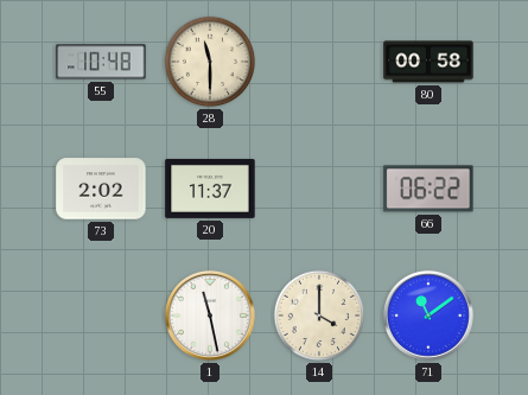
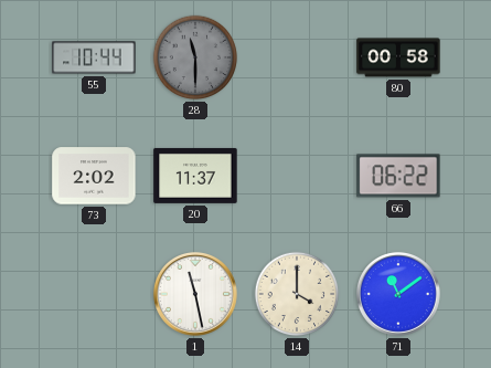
55: 10:48 -> 10:44 (94, 57)
28 dial: cream -> grey (195, 57)
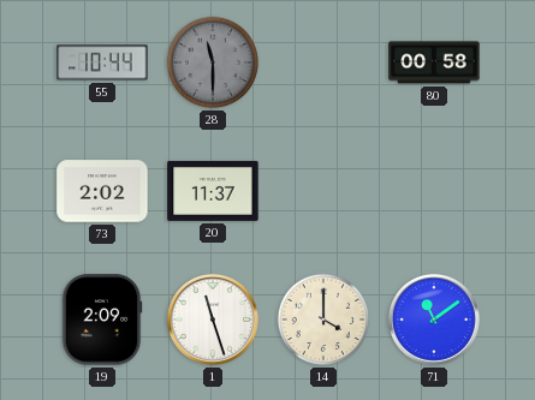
66: 06:22 -> none (398, 176)
19: none -> 2:09 (102, 320)
1: 11:28 -> 11:27 (213, 320)
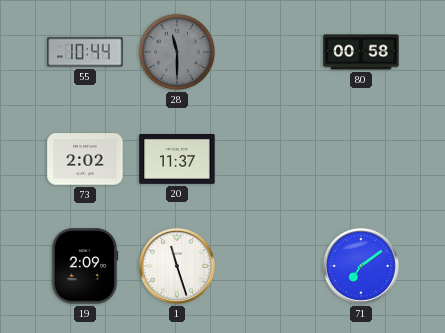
14: 4:00 -> none (323, 320)
71: 11:09 -> 7:09 (361, 266)
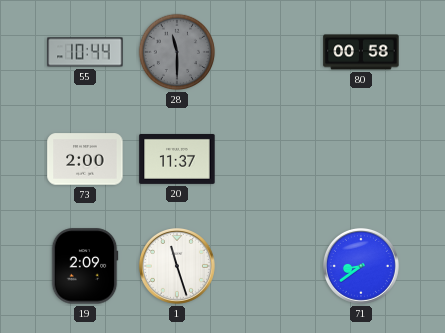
73: 2:02 -> 2:00 (85, 159)
71: 7:09 -> 8:39 (361, 266)
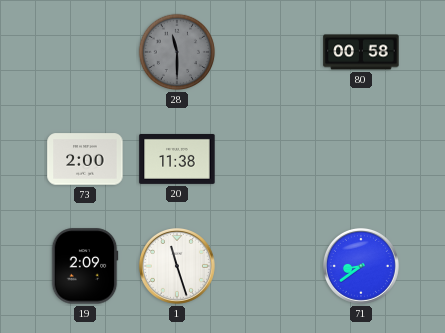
55: 10:44 -> none (85, 52)
20: 11:37 -> 11:38 (177, 159)
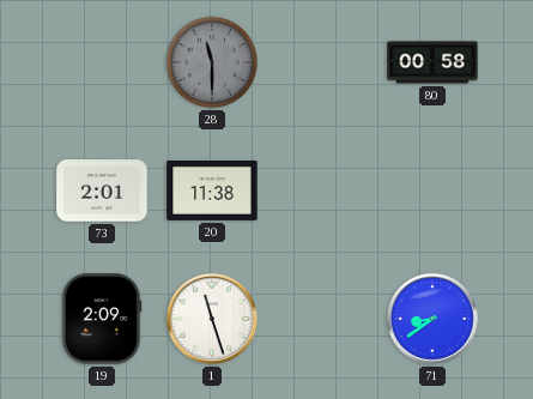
73: 2:00 -> 2:01 (102, 191)
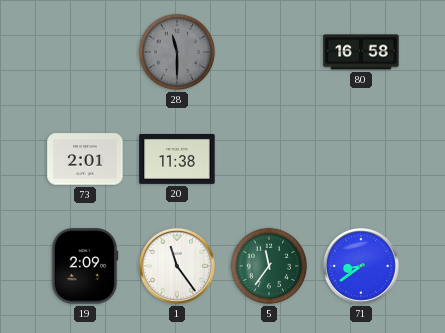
80: 00:58 -> 16:58 (361, 52)
1: 11:27 -> 11:24 (177, 266)
5: none -> 11:36 (269, 266)
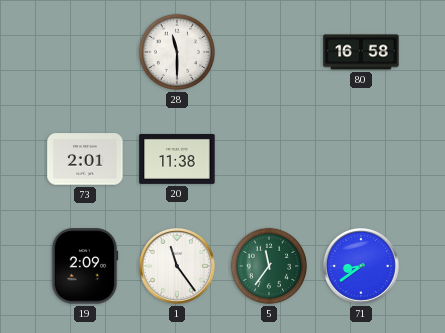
28 dial: grey -> white (177, 52)
